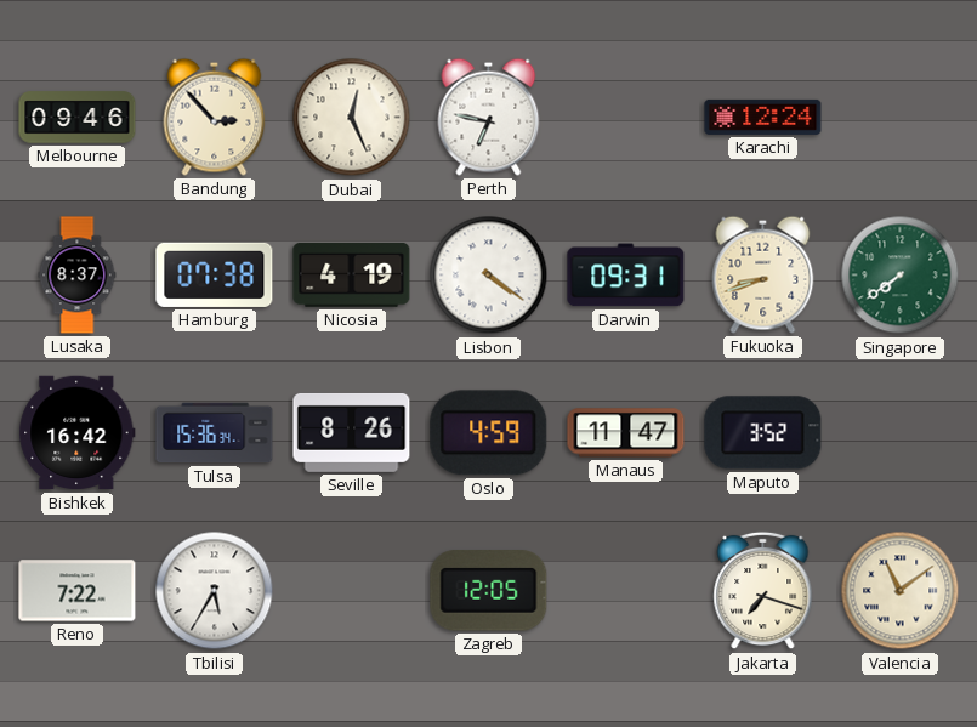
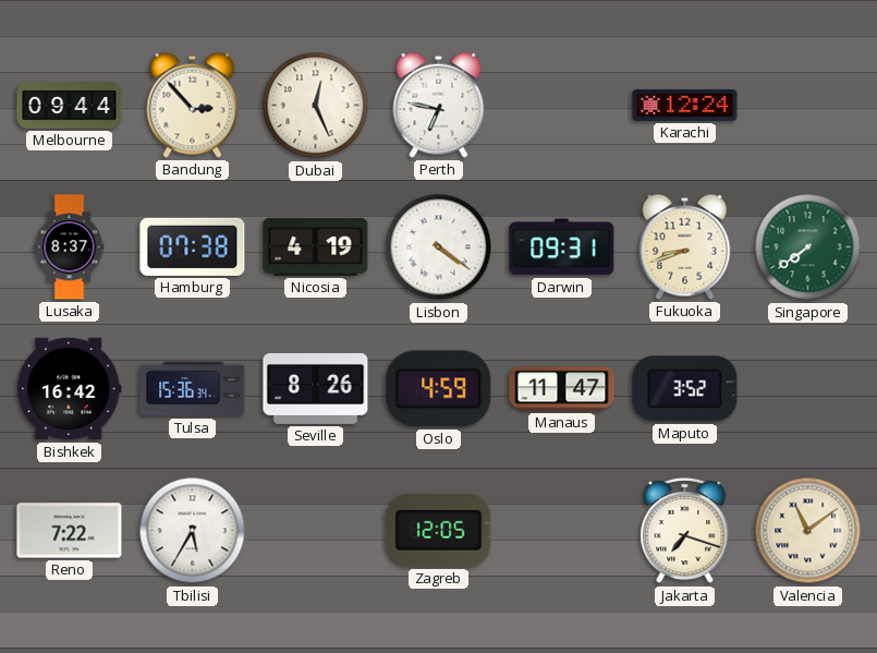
Melbourne: 09:46 -> 09:44 (70, 106)
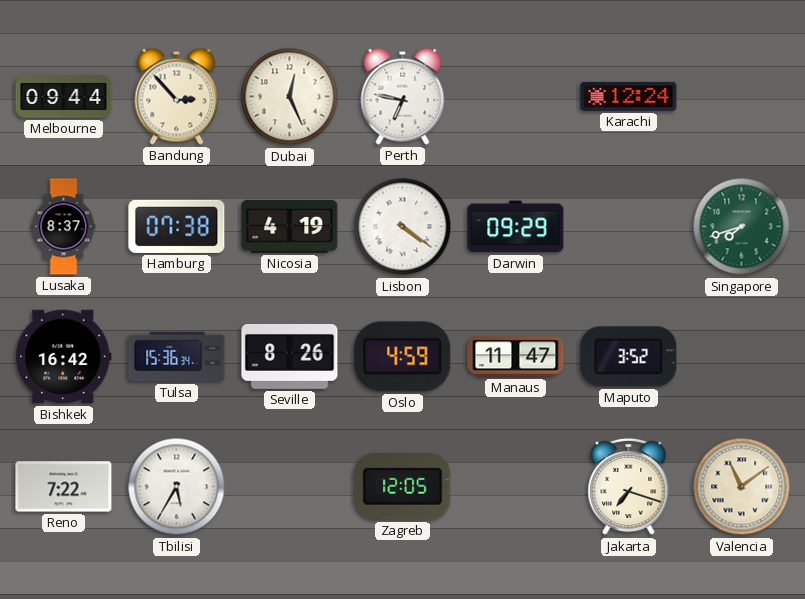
Darwin: 09:31 -> 09:29 (516, 227)
Fukuoka: 8:42 -> none (685, 246)
Singapore: 7:39 -> 7:42 (742, 227)
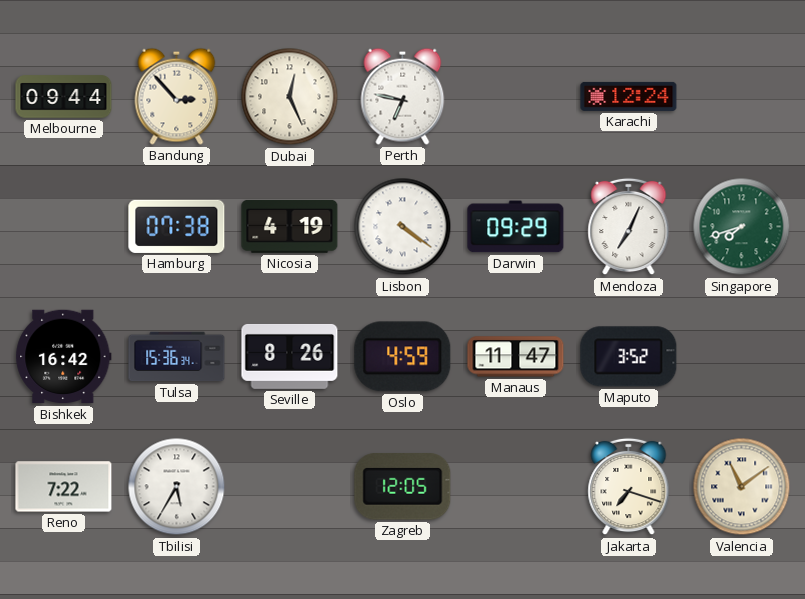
Lusaka: 8:37 -> none (64, 227)
Mendoza: none -> 7:04 (629, 227)
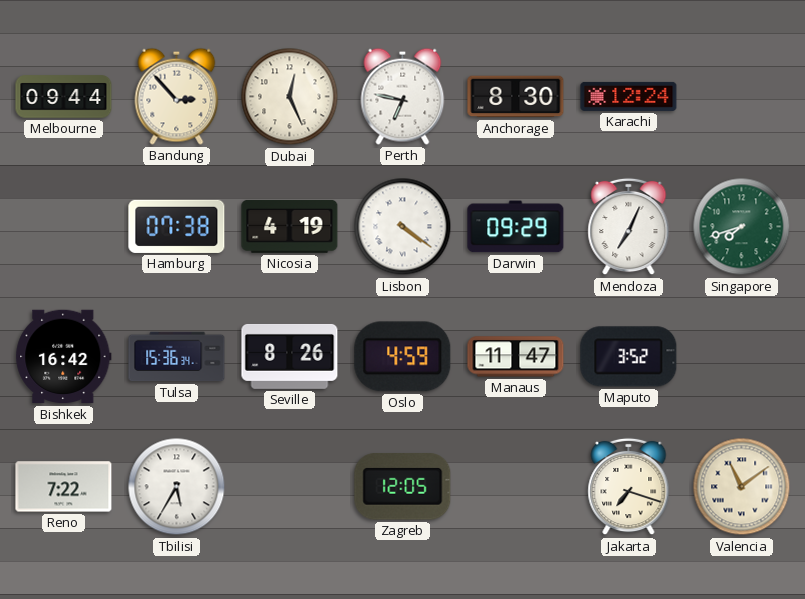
Anchorage: none -> 8:30 (516, 97)
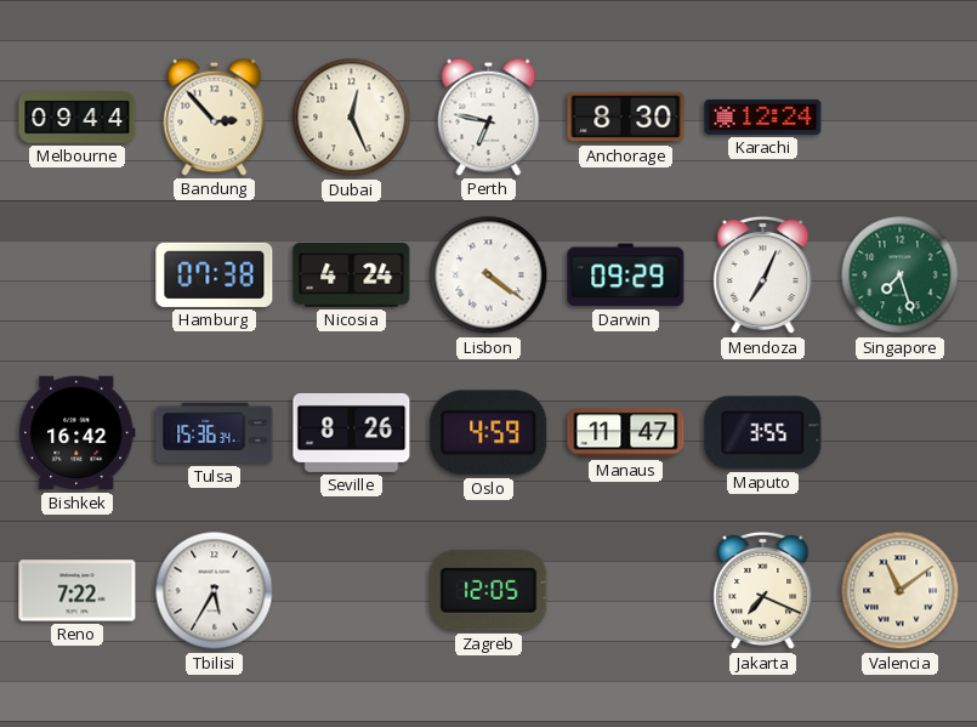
Nicosia: 4:19 -> 4:24 (352, 274)
Singapore: 7:42 -> 7:27 (901, 276)
Maputo: 3:52 -> 3:55 (763, 433)
Jakarta: 7:18 -> 7:19 (763, 591)
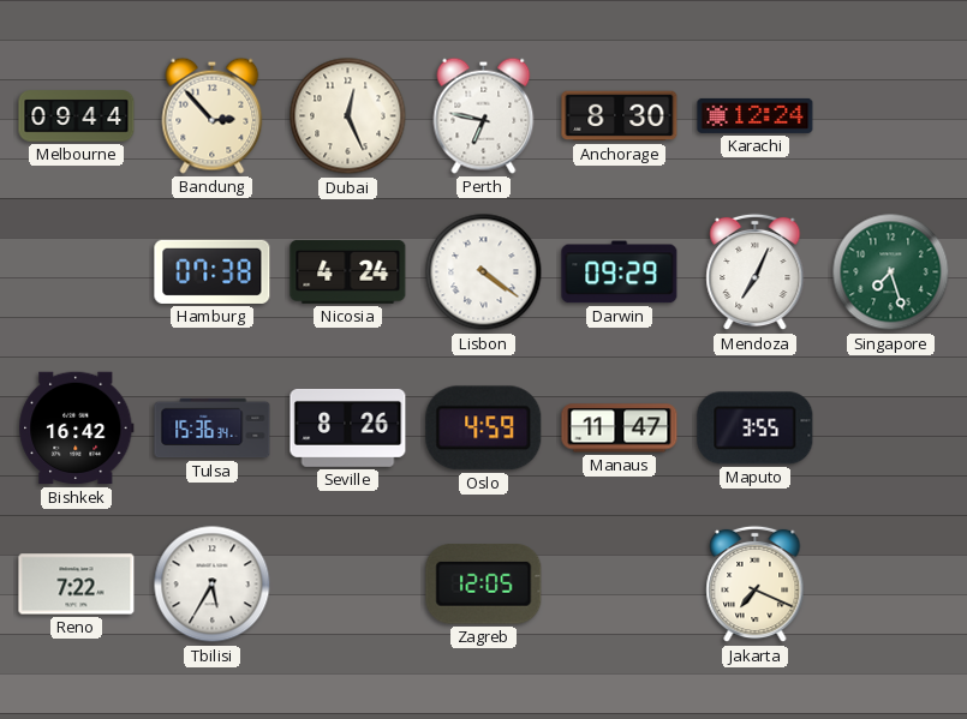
Valencia: 11:09 -> none (901, 591)
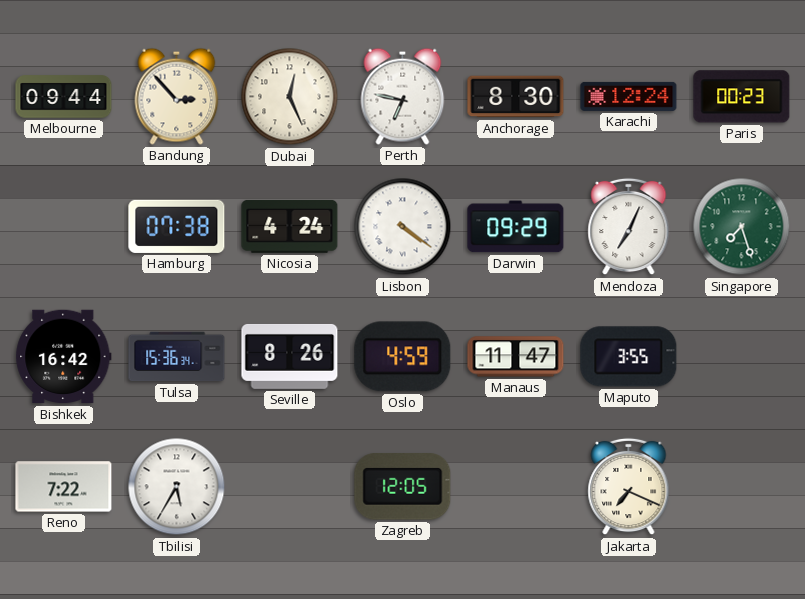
Paris: none -> 00:23 (742, 97)
